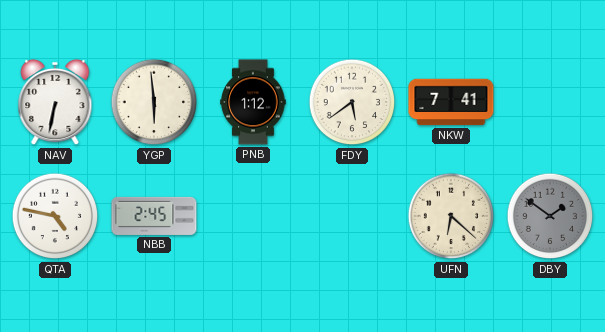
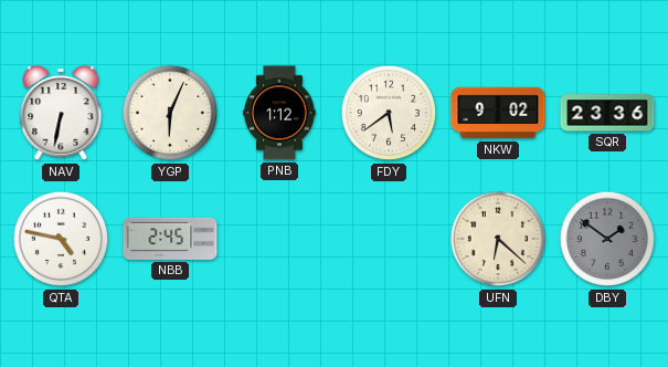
YGP: 5:59 -> 6:04 (170, 113)
NKW: 7:41 -> 9:02 (498, 113)
SQR: none -> 23:36 (607, 113)
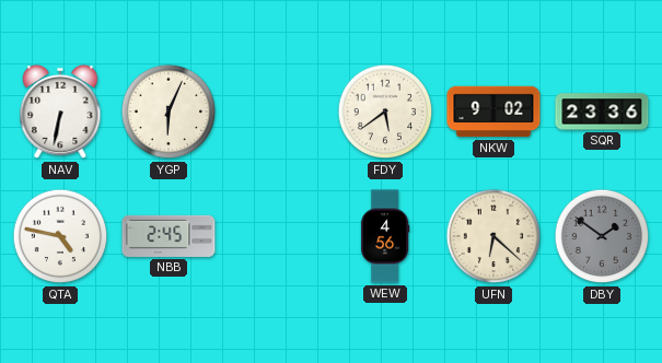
PNB: 1:12 -> none (279, 113)
WEW: none -> 4:56 (385, 236)
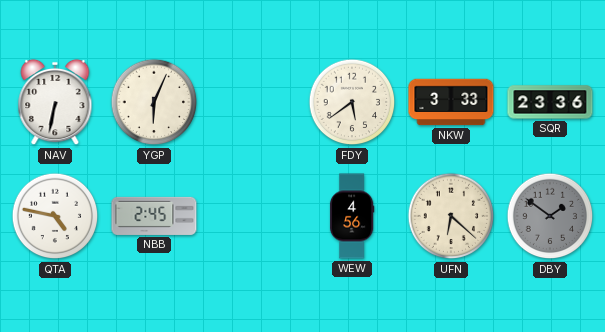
NKW: 9:02 -> 3:33 (451, 102)
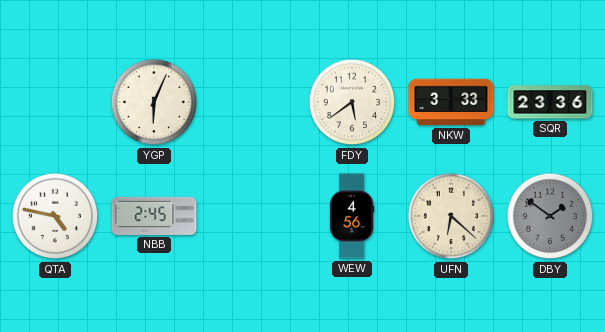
NAV: 6:32 -> none (55, 102)
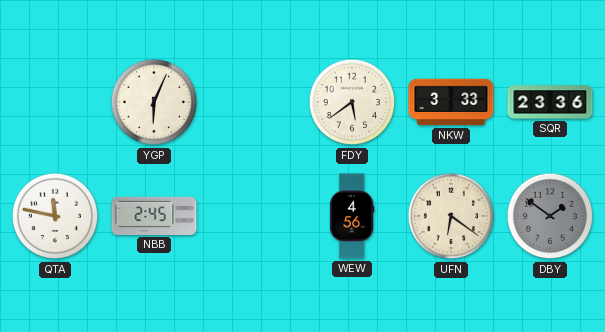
QTA: 4:47 -> 11:47 (55, 216)
UFN: 6:22 -> 6:21 (451, 216)
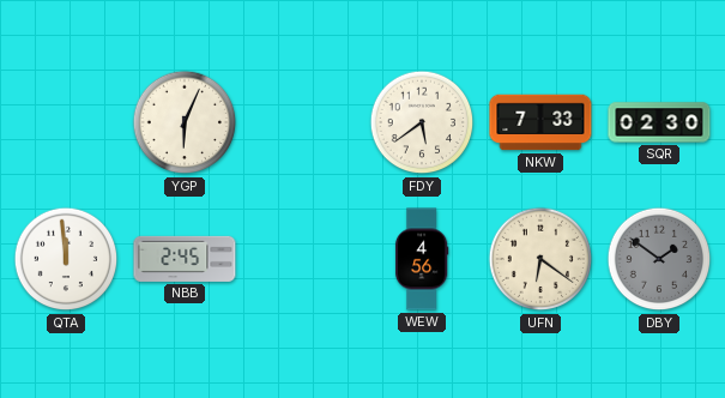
NKW: 3:33 -> 7:33 (540, 122)
SQR: 23:36 -> 02:30 (659, 122)
QTA: 11:47 -> 11:59 (66, 259)
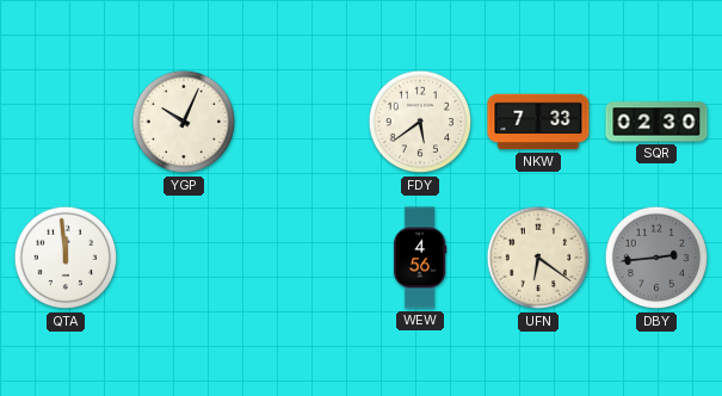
YGP: 6:04 -> 10:04 (184, 122)
NBB: 2:45 -> none (185, 259)
DBY: 1:51 -> 2:44 (656, 258)
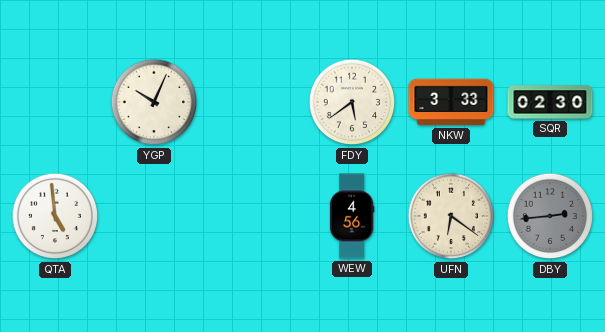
NKW: 7:33 -> 3:33 (451, 102)
QTA: 11:59 -> 4:59 (55, 216)
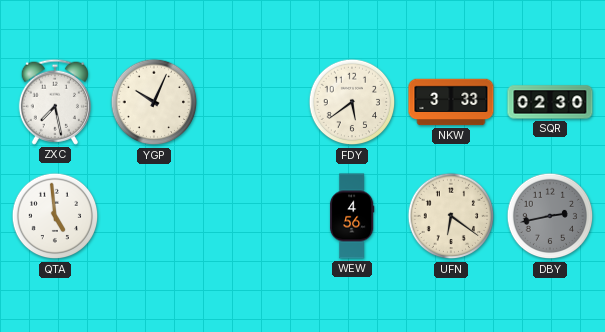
ZXC: none -> 7:28 (55, 102)
DBY: 2:44 -> 2:43 (550, 216)
